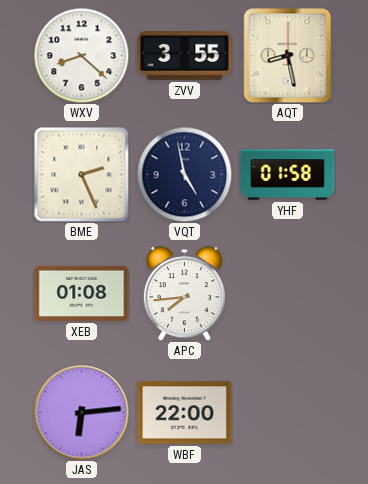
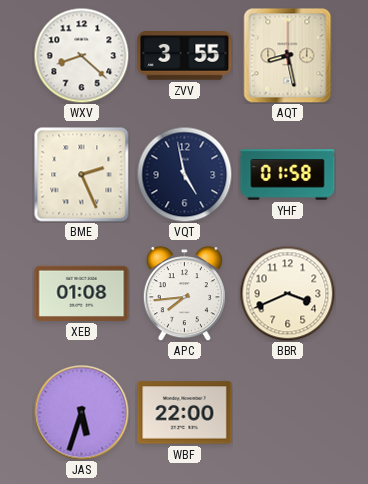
BBR: none -> 3:41 (287, 293)
JAS: 6:14 -> 5:33 (81, 412)
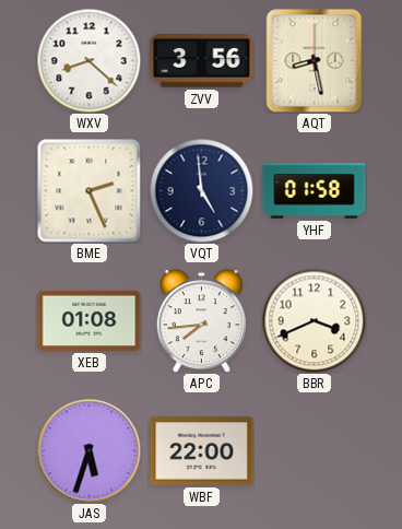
ZVV: 3:55 -> 3:56 (202, 61)
VQT: 4:58 -> 4:59 (201, 190)
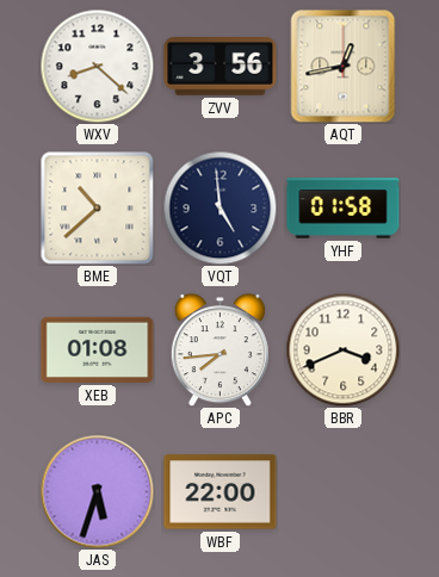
AQT: 8:28 -> 12:43 (344, 66)
BME: 2:26 -> 10:38 (97, 207)
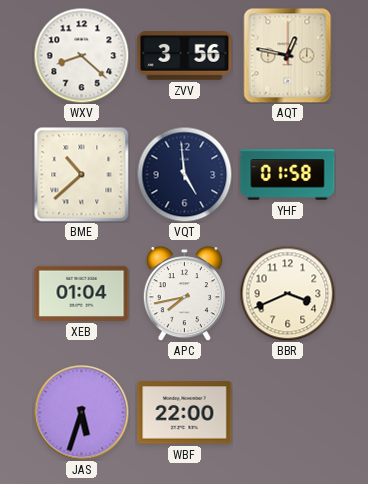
AQT: 12:43 -> 12:47 (288, 55)
XEB: 01:08 -> 01:04 (82, 293)
APC: 7:44 -> 7:43 (184, 294)
